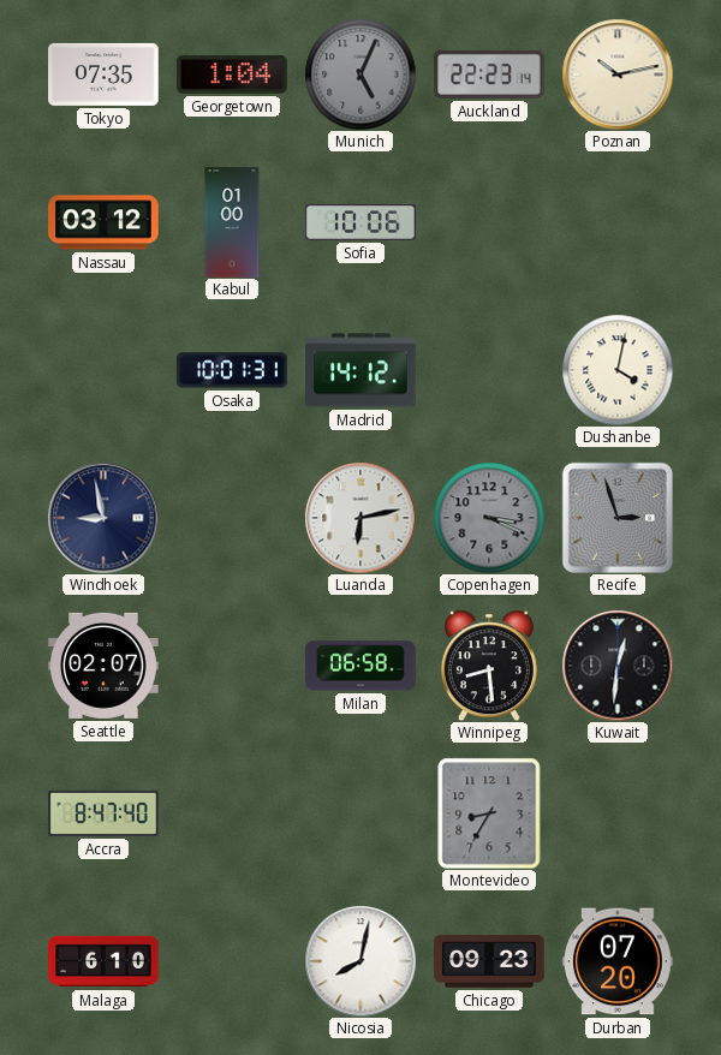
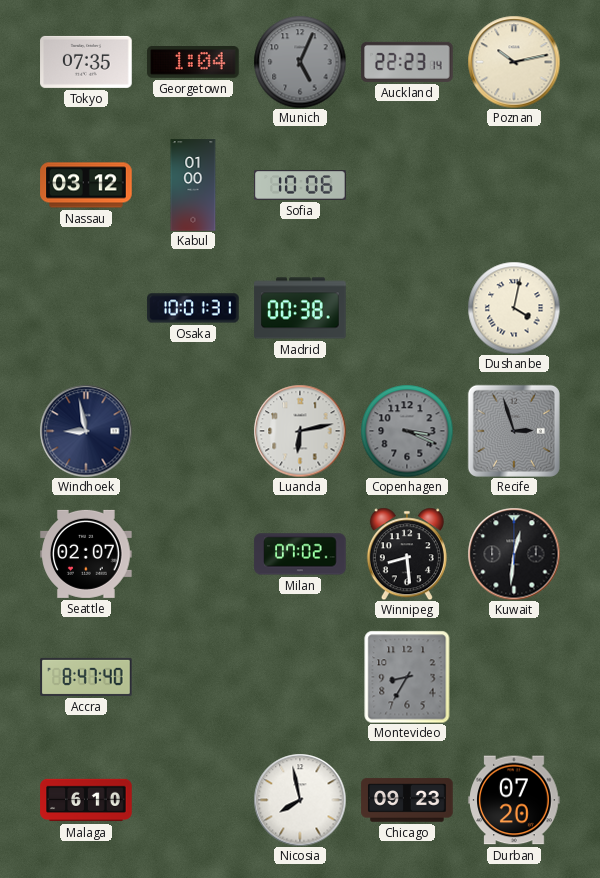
Madrid: 14:12 -> 00:38 (300, 308)
Milan: 06:58 -> 07:02 (300, 554)
Nicosia: 8:02 -> 7:58 (300, 800)
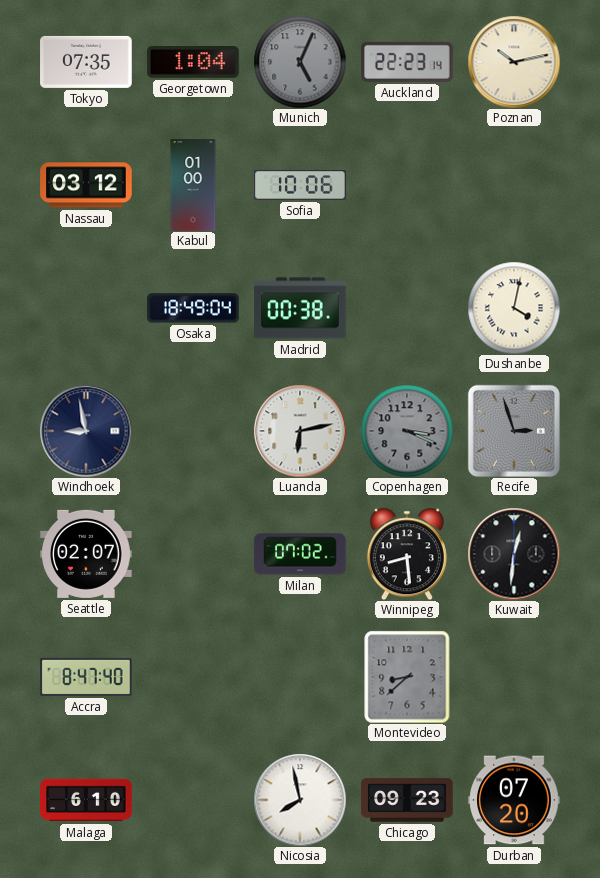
Osaka: 10:01 -> 18:49 (193, 308)
Montevideo: 8:35 -> 8:38 (407, 677)
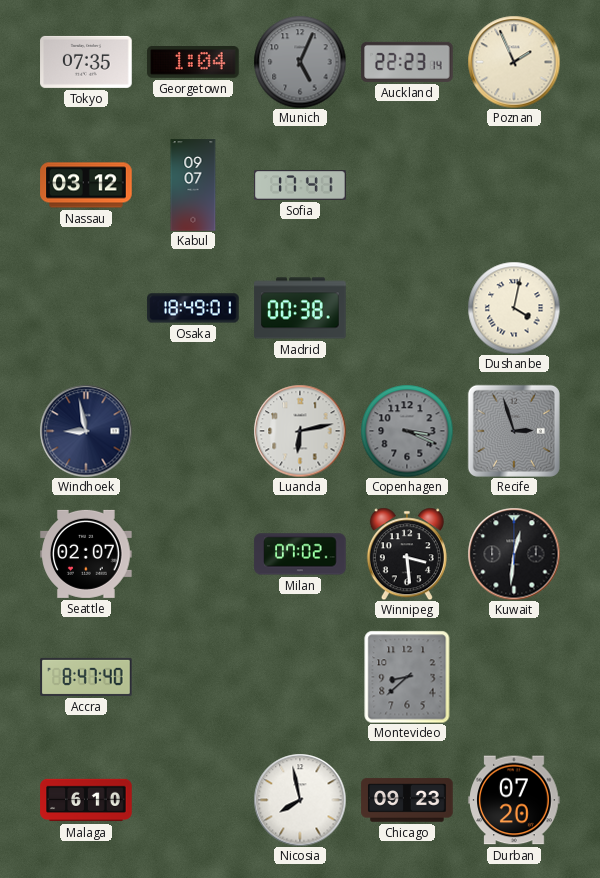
Poznan: 10:13 -> 1:56 (514, 62)
Kabul: 01:00 -> 09:07 (193, 185)
Sofia: 10:06 -> 17:41 (300, 185)
Osaka: 18:49:04 -> 18:49:01 (193, 308)
Winnipeg: 8:29 -> 3:29 (407, 554)
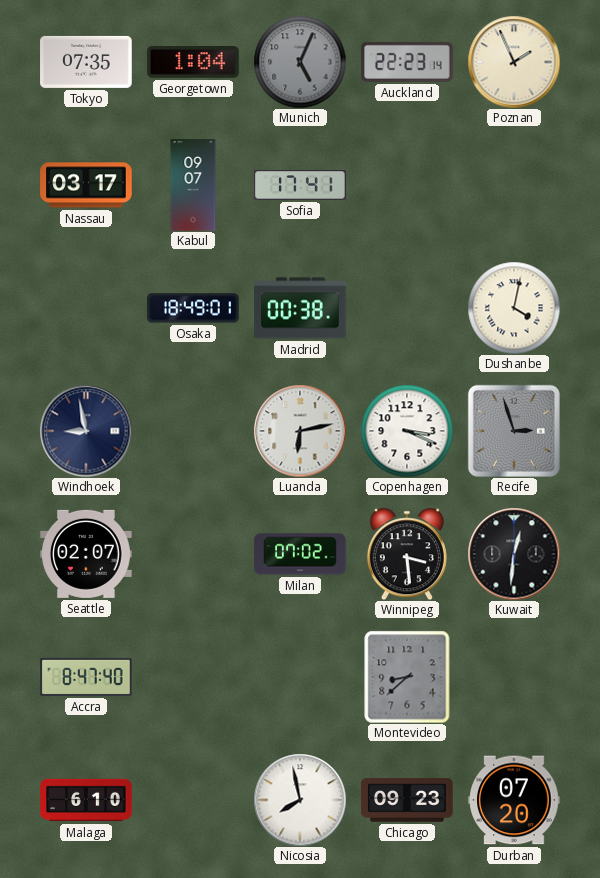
Nassau: 03:12 -> 03:17 (86, 185)
Copenhagen dial: grey -> white (407, 431)
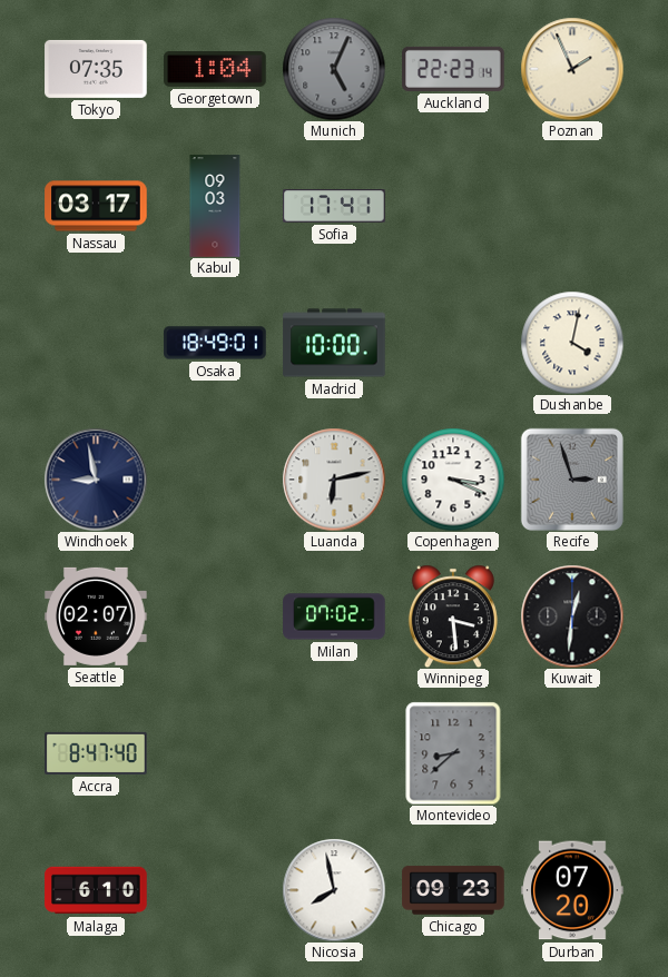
Kabul: 09:07 -> 09:03 (215, 206)
Madrid: 00:38 -> 10:00 (334, 343)
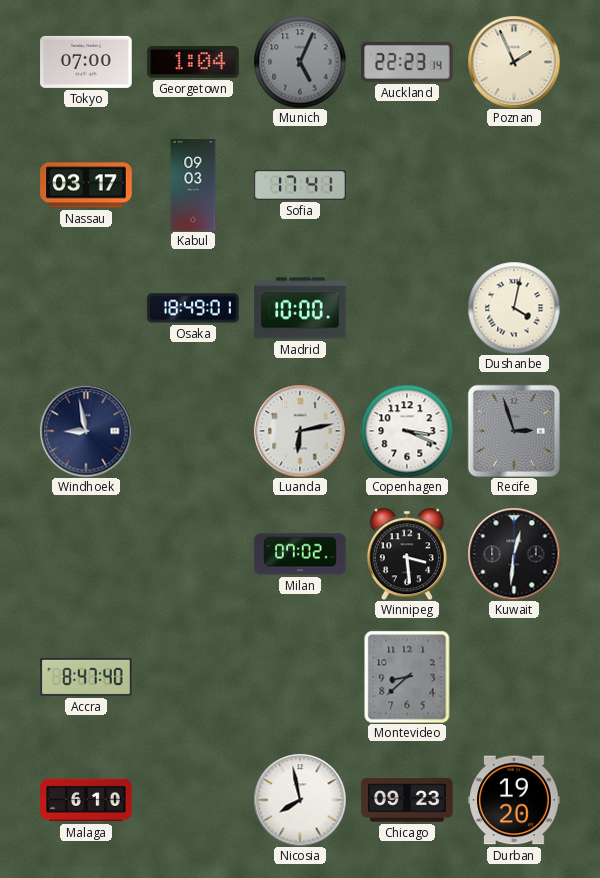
Tokyo: 07:35 -> 07:00 (86, 62)
Seattle: 02:07 -> none (96, 616)
Durban: 07:20 -> 19:20 (514, 800)
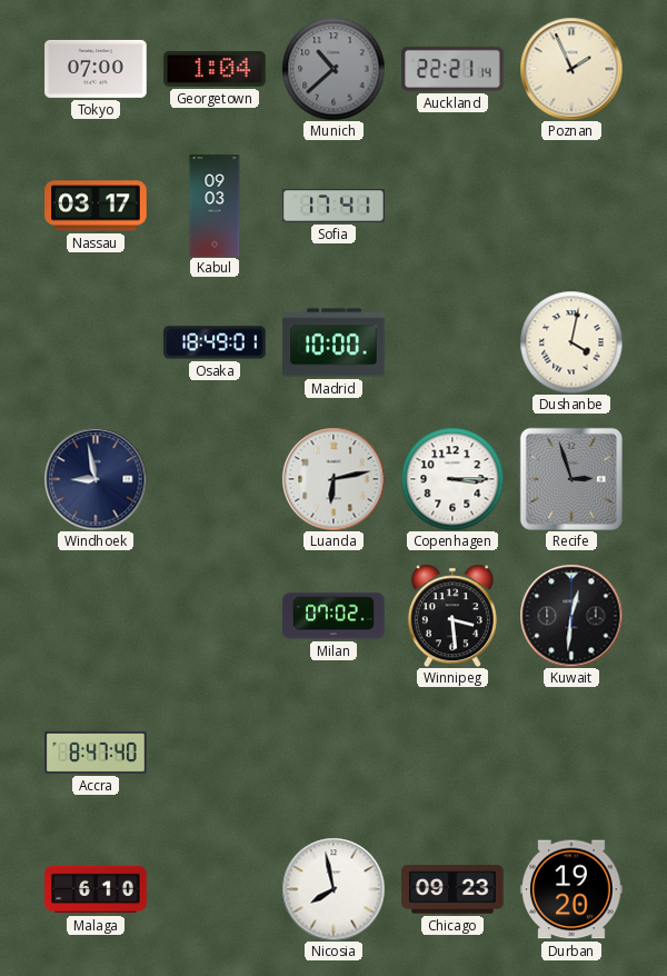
Munich: 5:04 -> 10:38 (333, 69)
Auckland: 22:23 -> 22:21 (452, 69)
Copenhagen: 3:19 -> 3:15 (452, 479)
Montevideo: 8:38 -> none (407, 677)
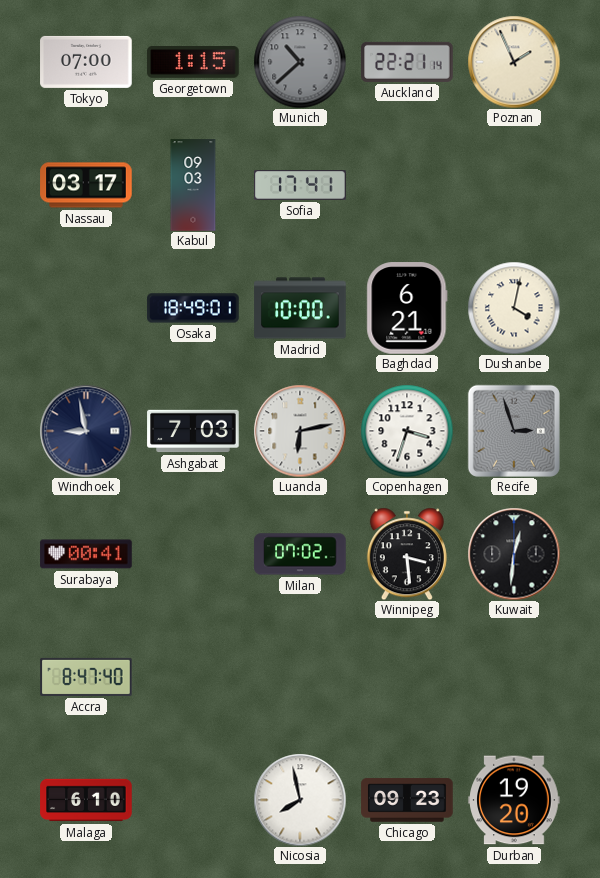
Georgetown: 1:04 -> 1:15 (193, 63)
Baghdad: none -> 6:21 (407, 308)
Ashgabat: none -> 7:03 (193, 431)
Copenhagen: 3:15 -> 3:33 (407, 431)
Surabaya: none -> 00:41 (86, 554)
